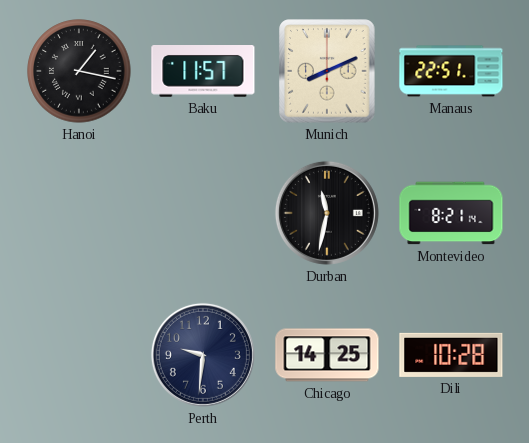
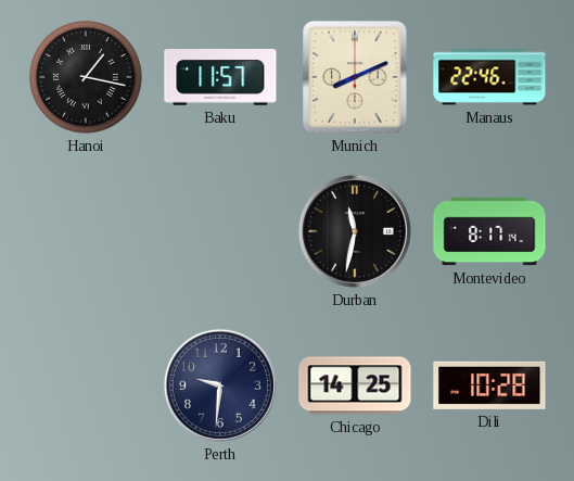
Manaus: 22:51 -> 22:46 (489, 77)
Montevideo: 8:21 -> 8:17 (489, 231)
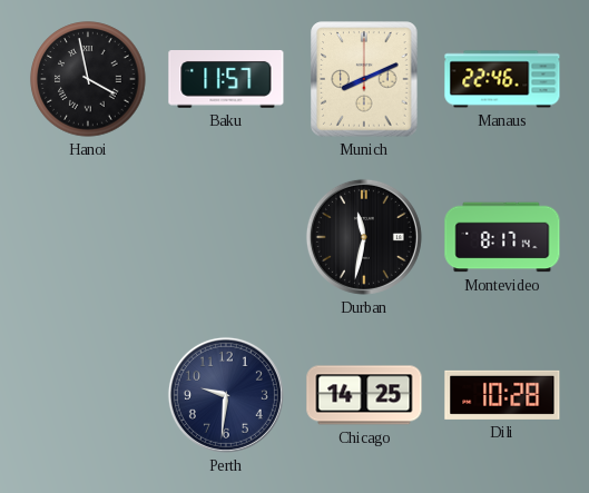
Hanoi: 1:17 -> 3:58 (88, 79)
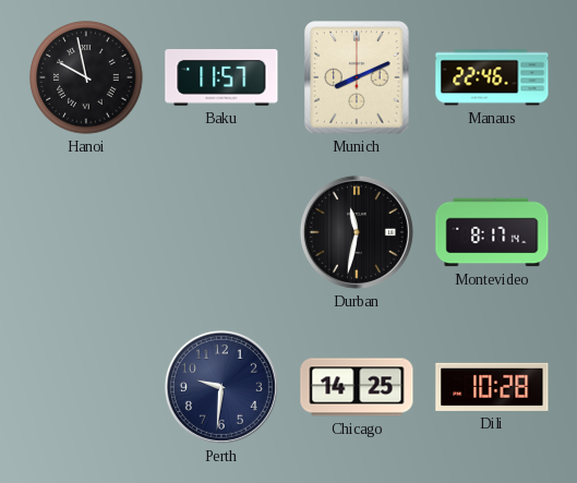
Hanoi: 3:58 -> 9:58 (86, 77)
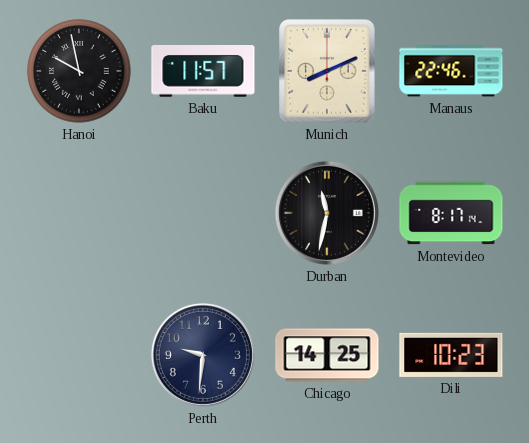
Dili: 10:28 -> 10:23 (451, 355)
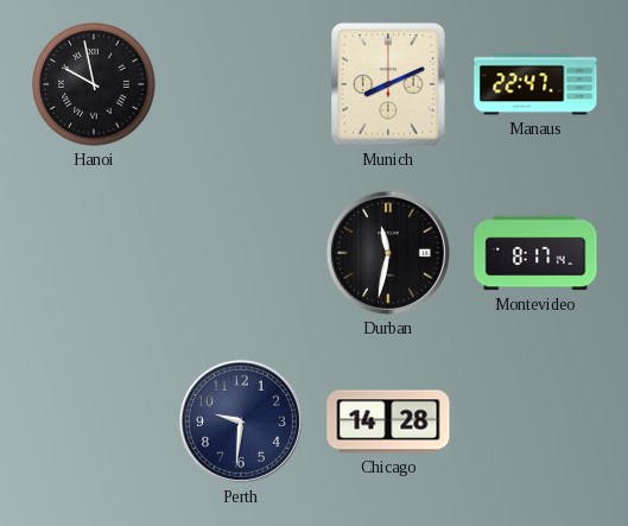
Baku: 11:57 -> none (203, 72)
Manaus: 22:46 -> 22:47 (535, 84)
Chicago: 14:25 -> 14:28 (388, 422)
Dili: 10:23 -> none (451, 355)
